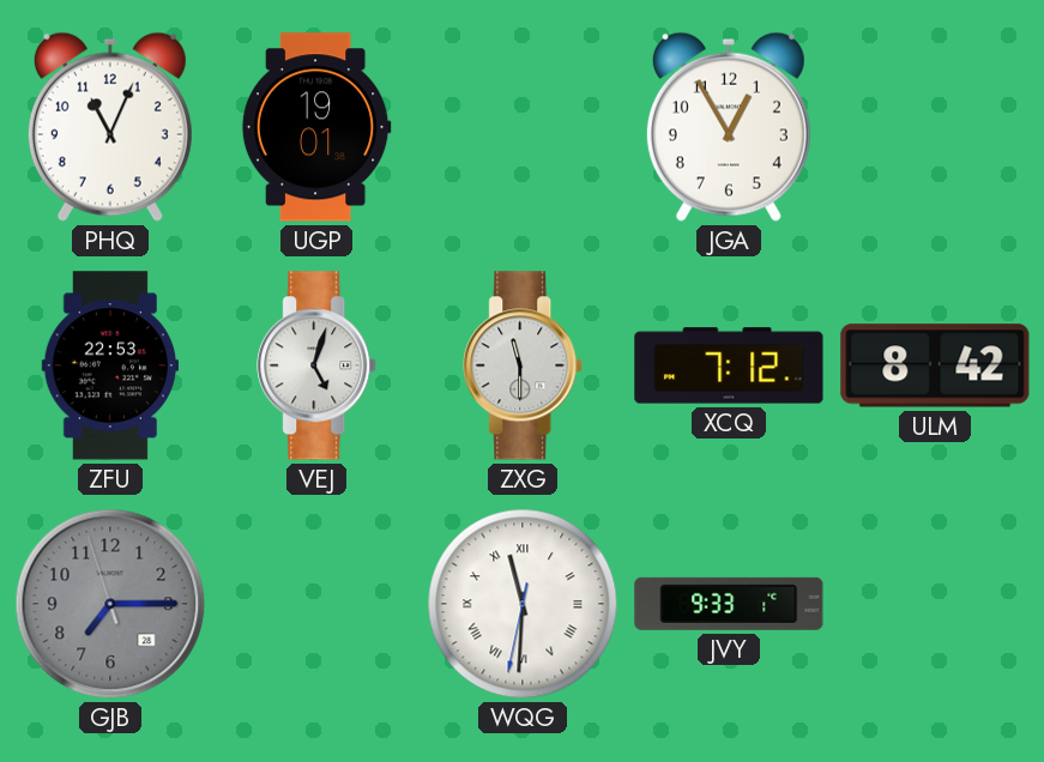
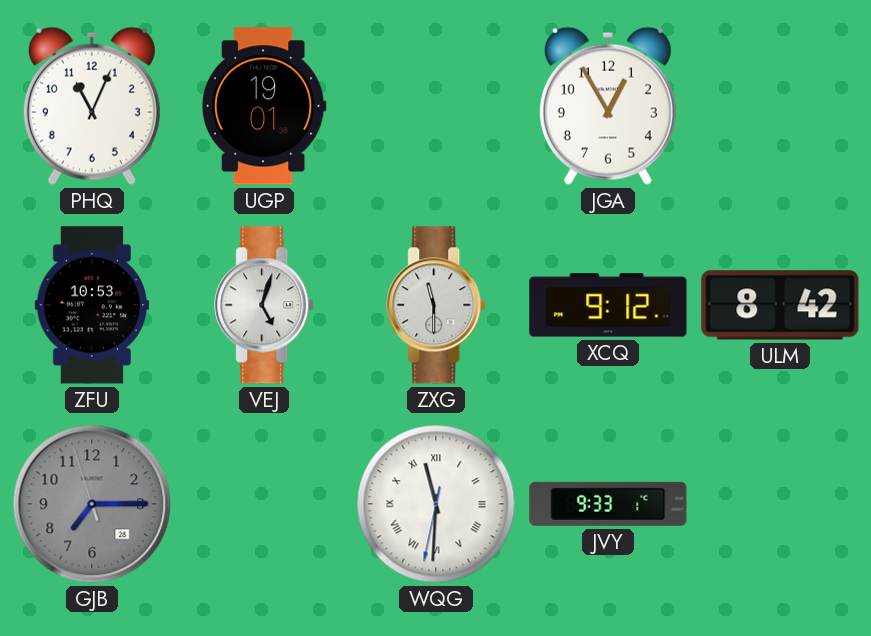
ZFU: 22:53 -> 10:53 (91, 305)
XCQ: 7:12 -> 9:12 (608, 305)
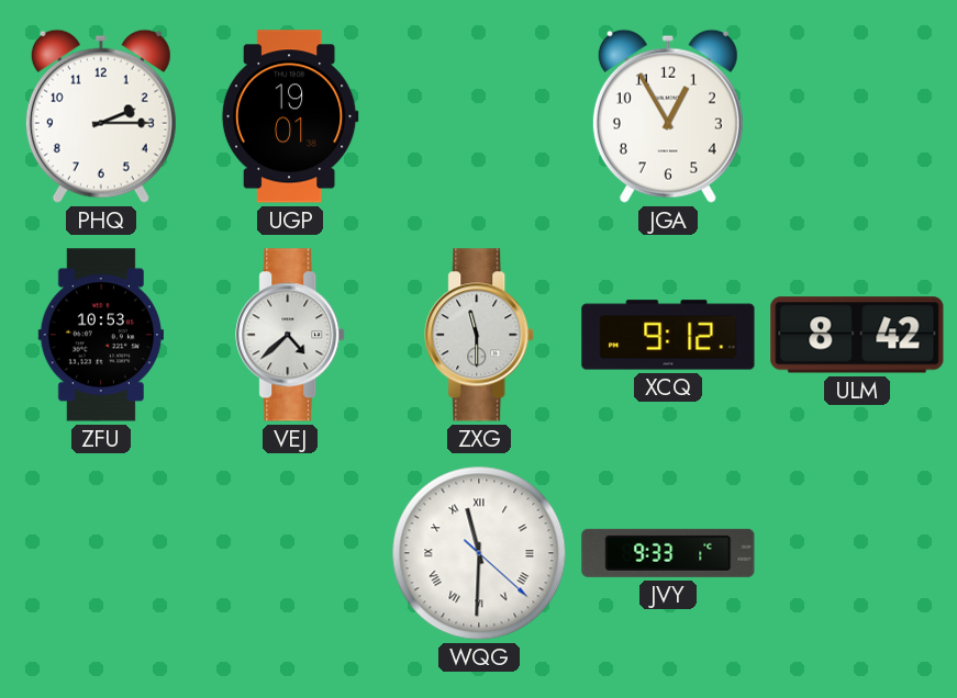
PHQ: 11:04 -> 2:15 (101, 116)
VEJ: 5:03 -> 4:38 (291, 335)
GJB: 7:14 -> none (92, 504)
WQG: 11:30:32 -> 11:30:22 (479, 553)
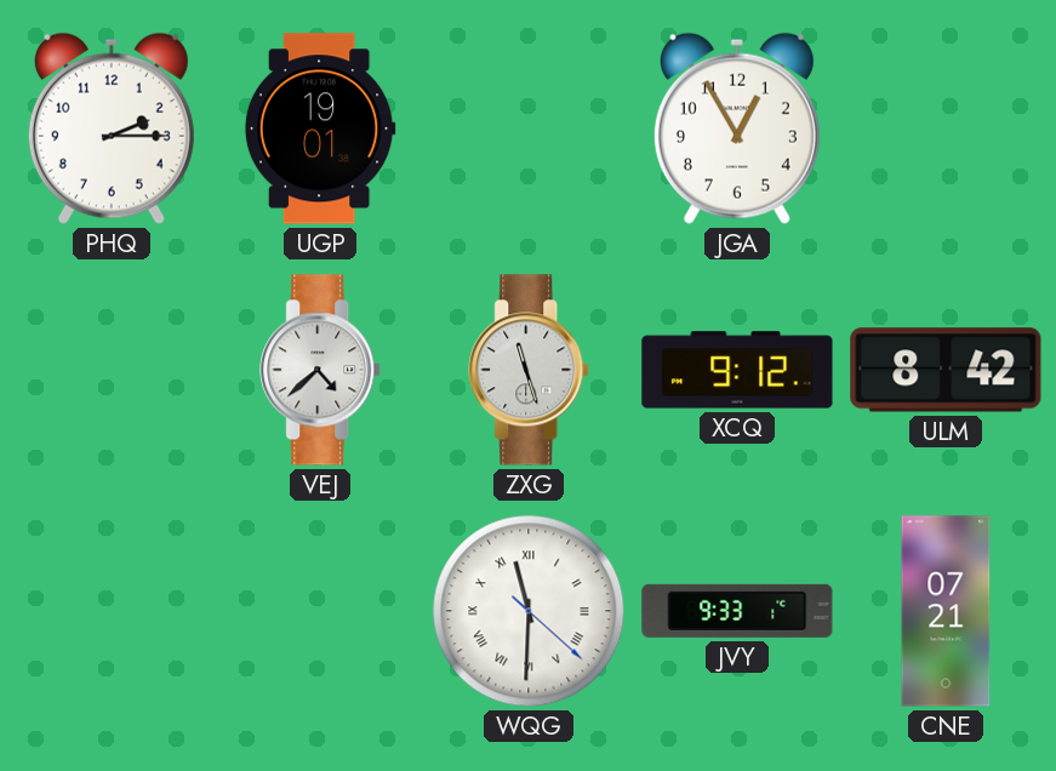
ZFU: 10:53 -> none (100, 335)
ZXG: 11:30 -> 11:27 (530, 370)
CNE: none -> 07:21 (946, 611)
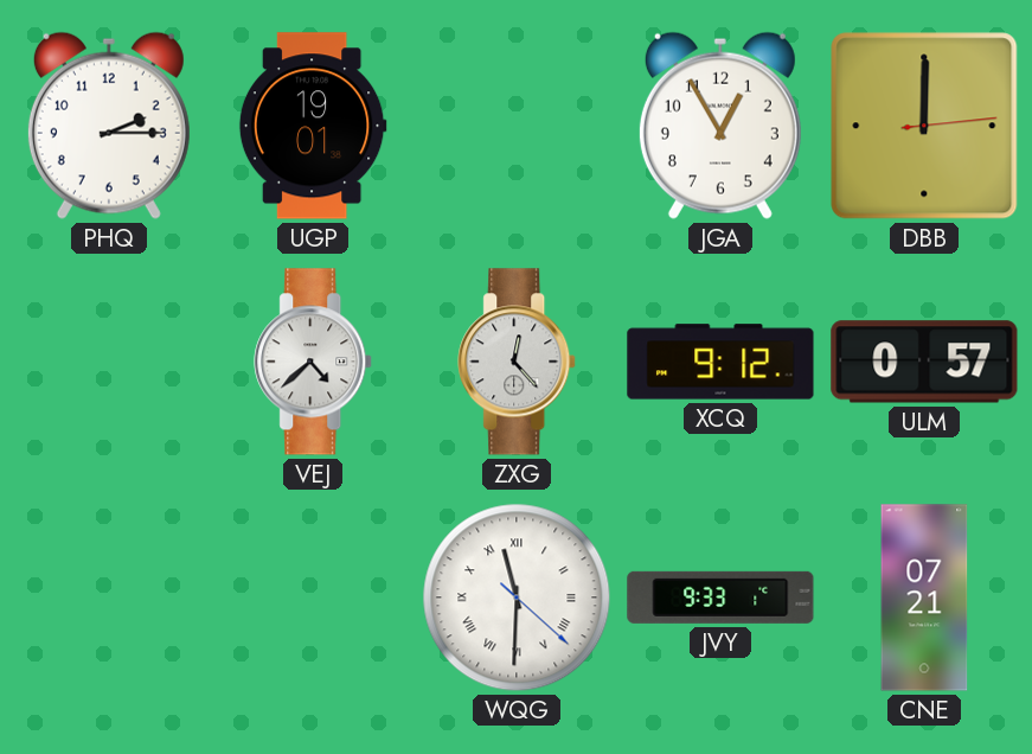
DBB: none -> 12:00 (924, 126)
ZXG: 11:27 -> 12:23 (518, 362)
ULM: 8:42 -> 0:57 (924, 362)
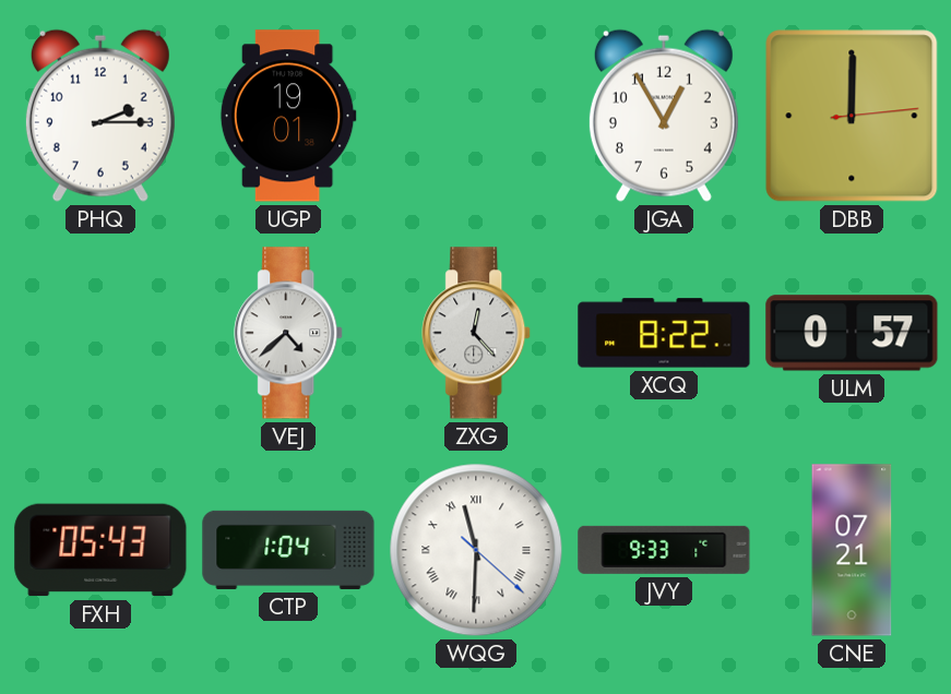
XCQ: 9:12 -> 8:22 (664, 333)
FXH: none -> 05:43 (100, 550)
CTP: none -> 1:04 (288, 550)
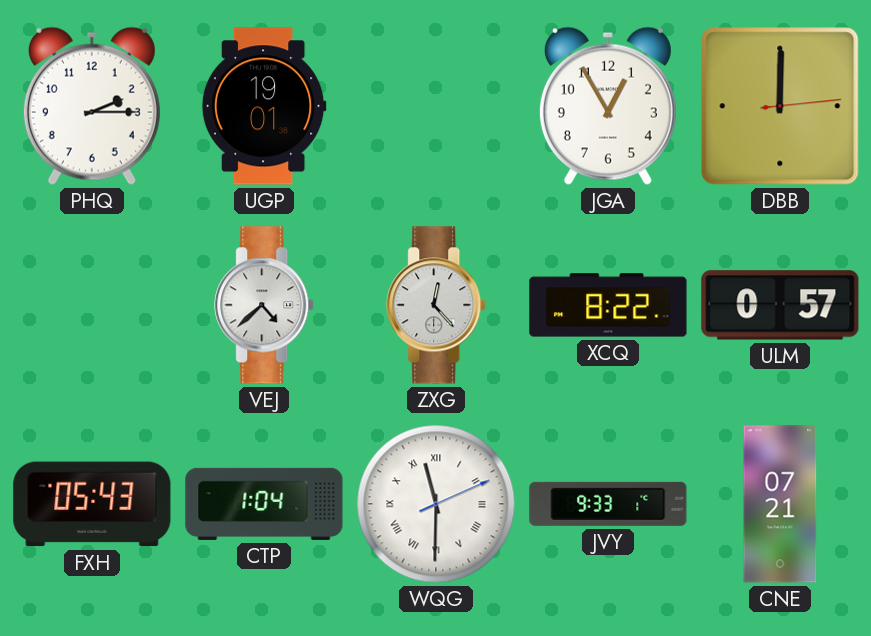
WQG: 11:30:22 -> 11:30:11 (436, 504)
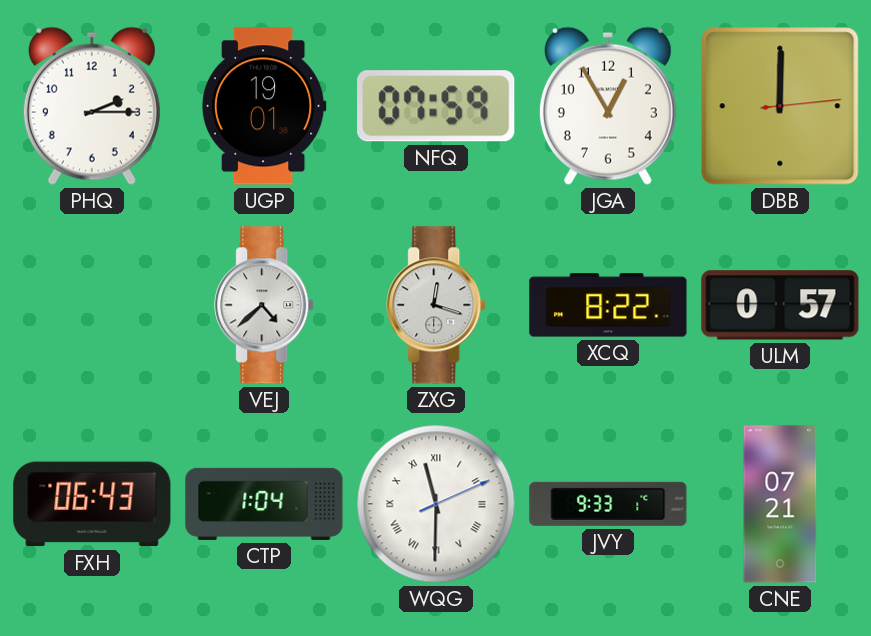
NFQ: none -> 07:59 (436, 106)
ZXG: 12:23 -> 12:18 (437, 305)
FXH: 05:43 -> 06:43 (92, 504)
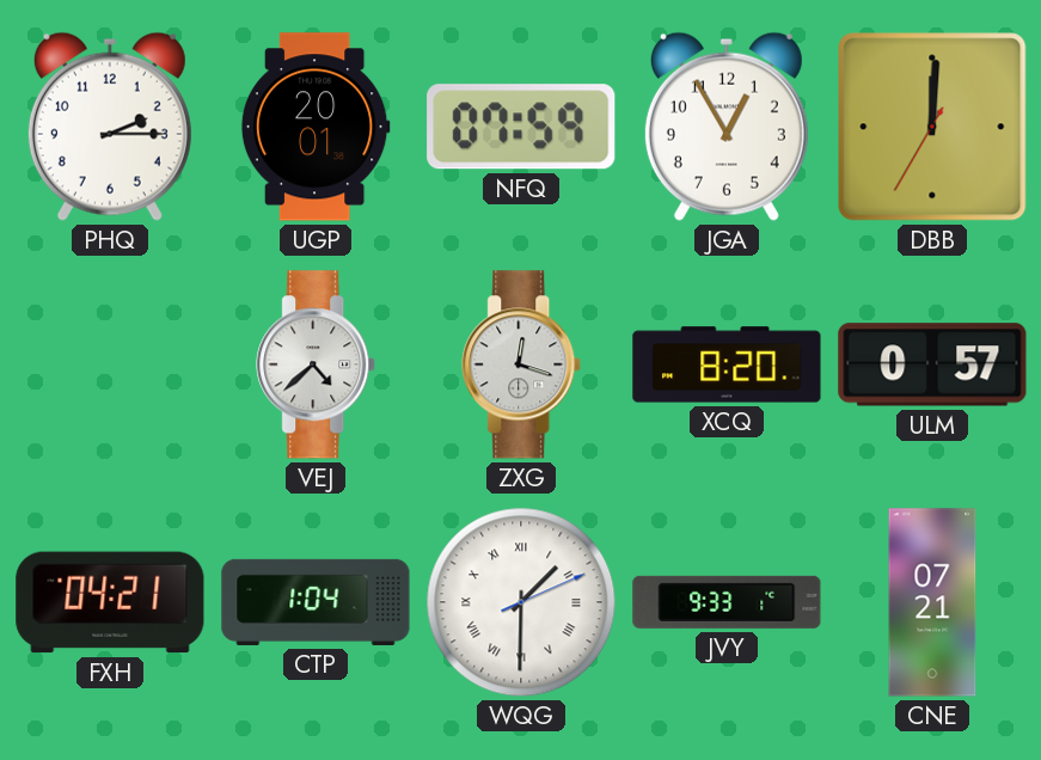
UGP: 19:01 -> 20:01 (316, 127)
DBB: 12:00:14 -> 12:00:35 (932, 127)
XCQ: 8:22 -> 8:20 (727, 364)
FXH: 06:43 -> 04:21 (110, 602)
WQG: 11:30 -> 1:30 (521, 602)
